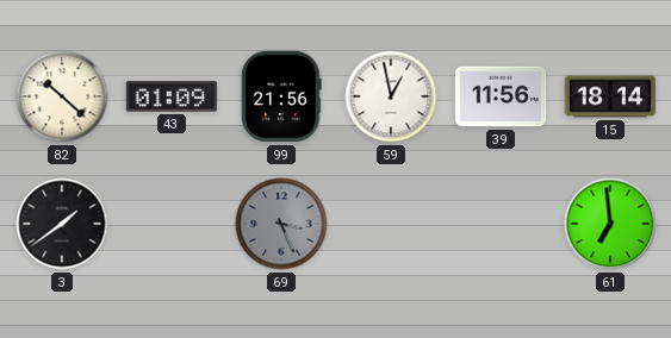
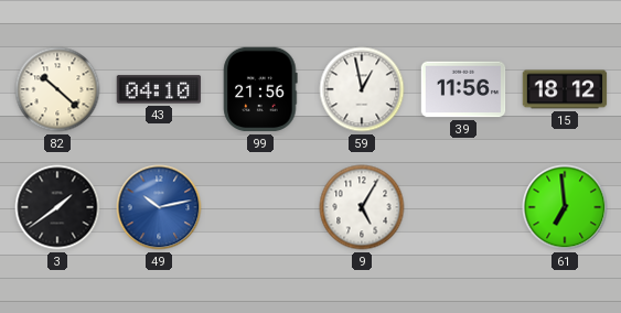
43: 01:09 -> 04:10 (159, 89)
15: 18:14 -> 18:12 (565, 89)
49: none -> 10:13 (159, 207)
69: 3:26 -> none (281, 224)
9: none -> 5:05 (362, 207)
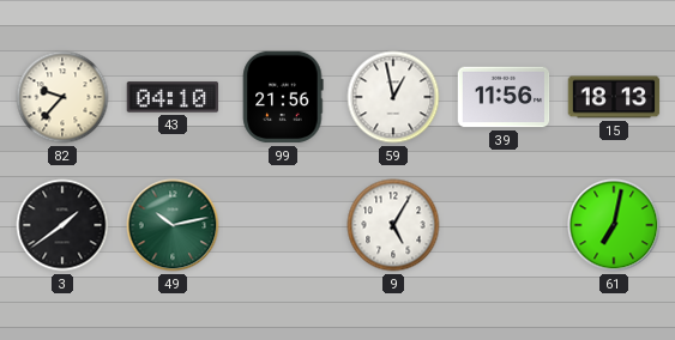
82: 10:22 -> 9:37 (62, 97)
15: 18:12 -> 18:13 (614, 97)
49 dial: blue -> green (173, 225)
61: 6:59 -> 7:02 (614, 225)
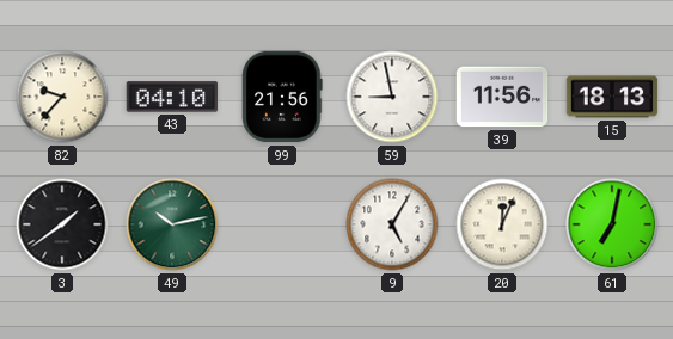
59: 12:58 -> 8:58 (392, 97)
20: none -> 12:04 (502, 224)
